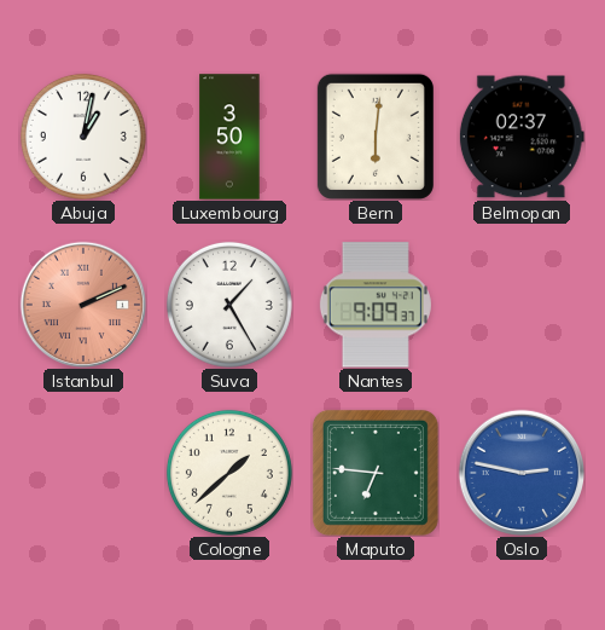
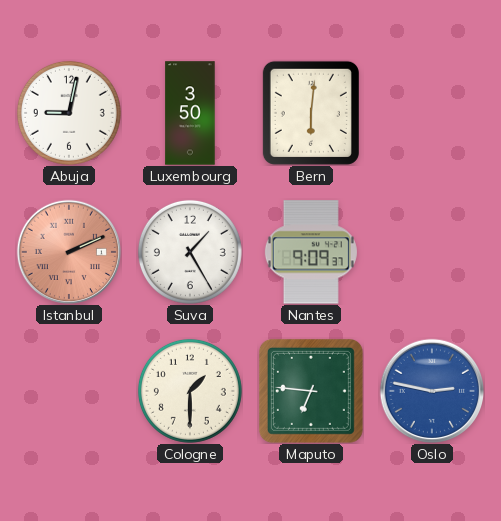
Abuja: 1:02 -> 9:02 (69, 113)
Belmopan: 02:37 -> none (522, 137)
Cologne: 1:38 -> 1:30 (190, 391)
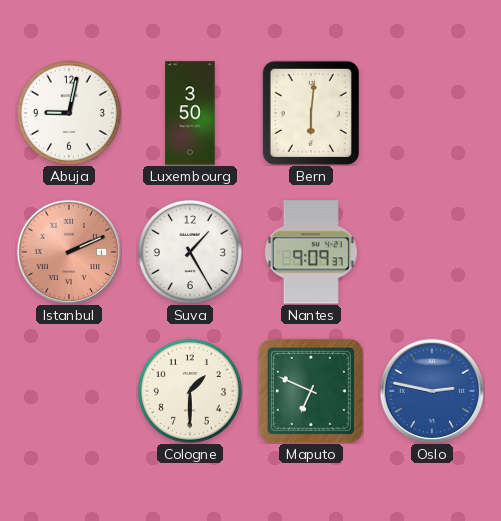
Maputo: 6:46 -> 6:49 (311, 391)
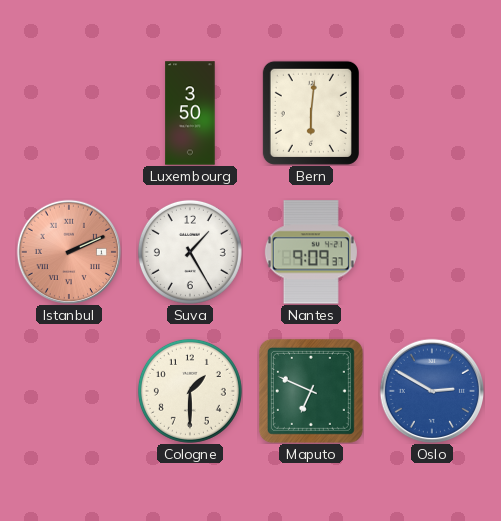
Abuja: 9:02 -> none (69, 113)
Oslo: 2:47 -> 2:50 (431, 390)
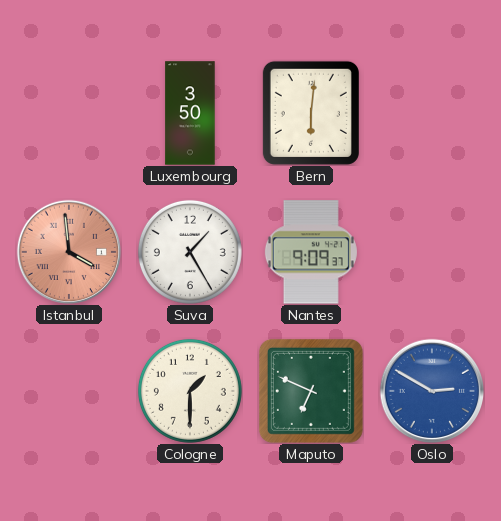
Istanbul: 2:11 -> 3:59 (68, 251)
